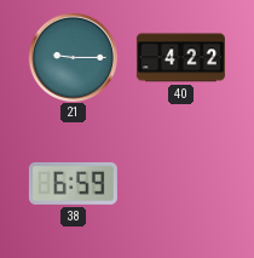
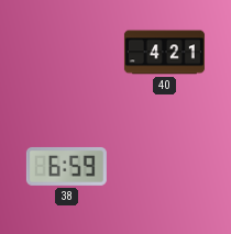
21: 9:15 -> none (73, 57)
40: 4:22 -> 4:21 (164, 53)
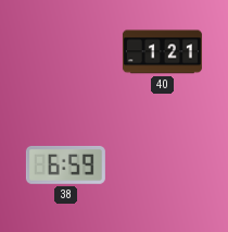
40: 4:21 -> 1:21 (162, 52)
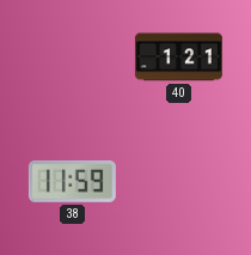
38: 6:59 -> 11:59 (72, 181)
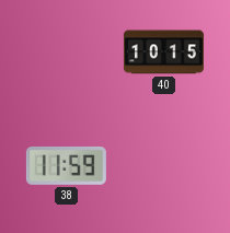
40: 1:21 -> 10:15 (163, 53)
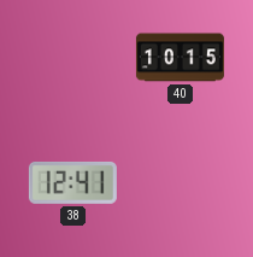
38: 11:59 -> 12:41 (72, 182)
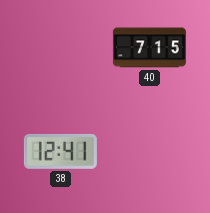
40: 10:15 -> 7:15 (149, 48)
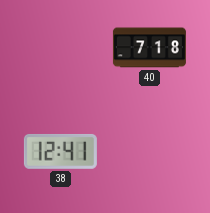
40: 7:15 -> 7:18 (149, 48)
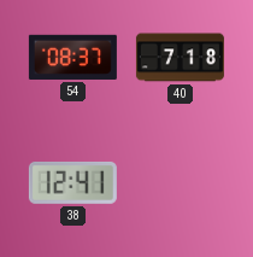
54: none -> 08:37 (72, 57)
